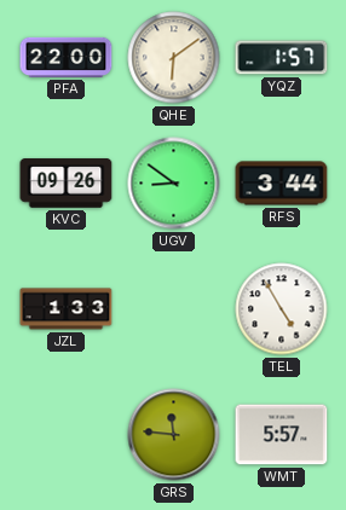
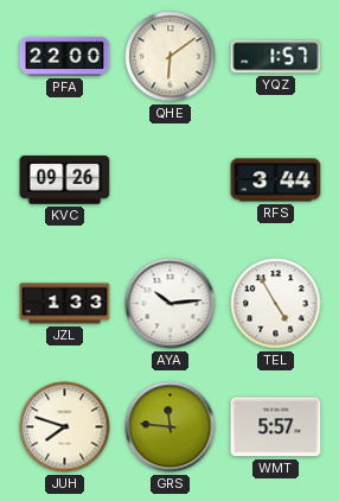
UGV: 8:51 -> none (174, 184)
AYA: none -> 10:14 (171, 304)
JUH: none -> 7:48 (65, 427)
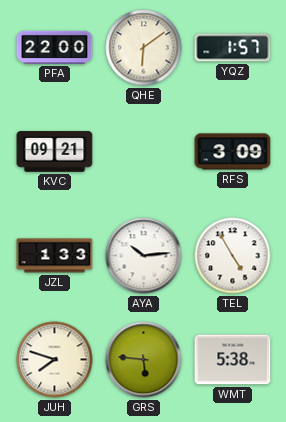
KVC: 09:26 -> 09:21 (55, 152)
RFS: 3:44 -> 3:09 (233, 152)
GRS: 11:46 -> 5:46 (144, 360)
WMT: 5:57 -> 5:38 (233, 360)
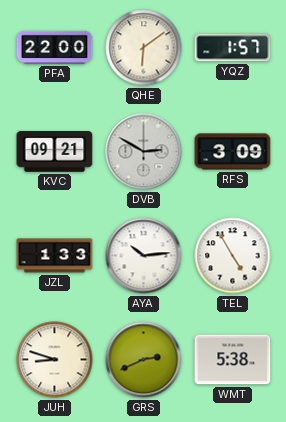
DVB: none -> 2:50 (144, 152)
JUH: 7:48 -> 8:48 (55, 360)
GRS: 5:46 -> 2:41 (144, 360)
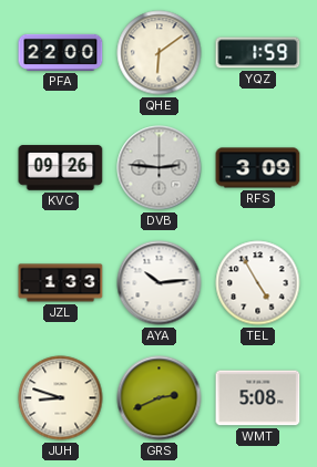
YQZ: 1:57 -> 1:59 (258, 53)
KVC: 09:21 -> 09:26 (61, 168)
DVB: 2:50 -> 2:46 (160, 168)
WMT: 5:38 -> 5:08 (258, 398)
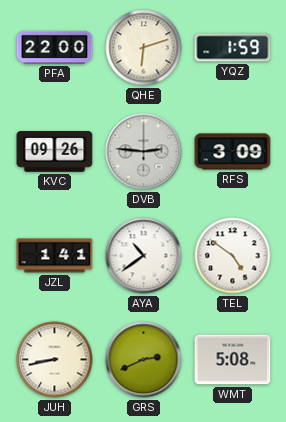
QHE: 6:09 -> 6:12 (144, 48)
JZL: 1:33 -> 1:41 (55, 256)
AYA: 10:14 -> 10:39 (144, 256)
TEL: 4:55 -> 4:51 (233, 256)
JUH: 8:48 -> 8:43 (55, 360)
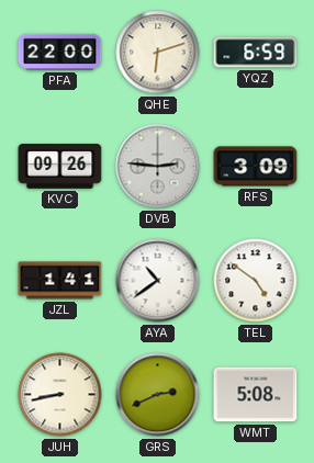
YQZ: 1:59 -> 6:59 (256, 53)
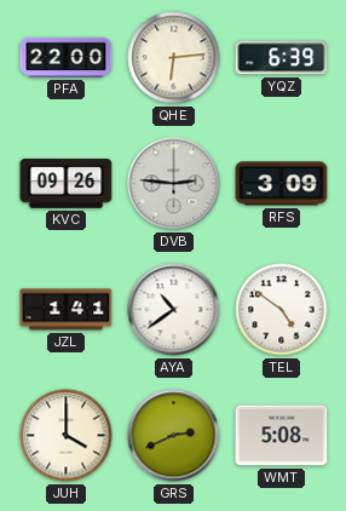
QHE: 6:12 -> 6:14 (174, 58)
YQZ: 6:59 -> 6:39 (282, 58)
JUH: 8:43 -> 4:00 (67, 436)
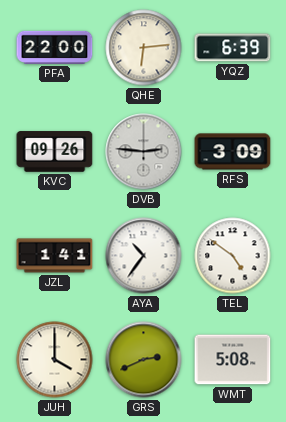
AYA: 10:39 -> 10:36 (144, 256)
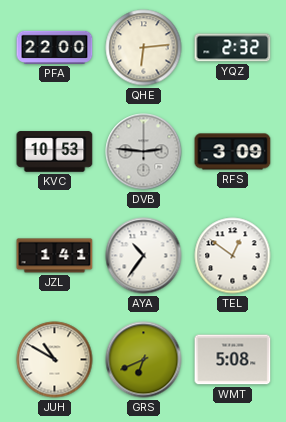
YQZ: 6:39 -> 2:32 (233, 48)
KVC: 09:26 -> 10:53 (55, 152)
TEL: 4:51 -> 12:51 (233, 256)
JUH: 4:00 -> 10:50 (55, 360)
GRS: 2:41 -> 6:41 (144, 360)
